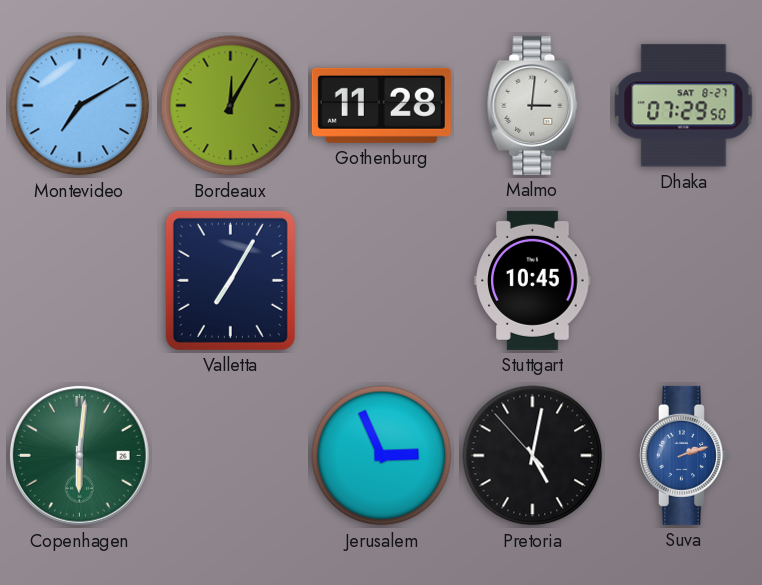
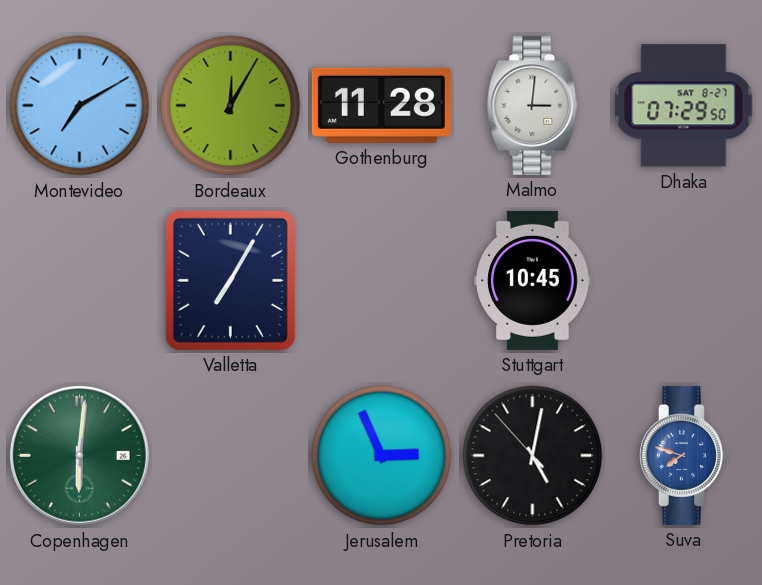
Suva: 2:12 -> 7:48 (683, 455)
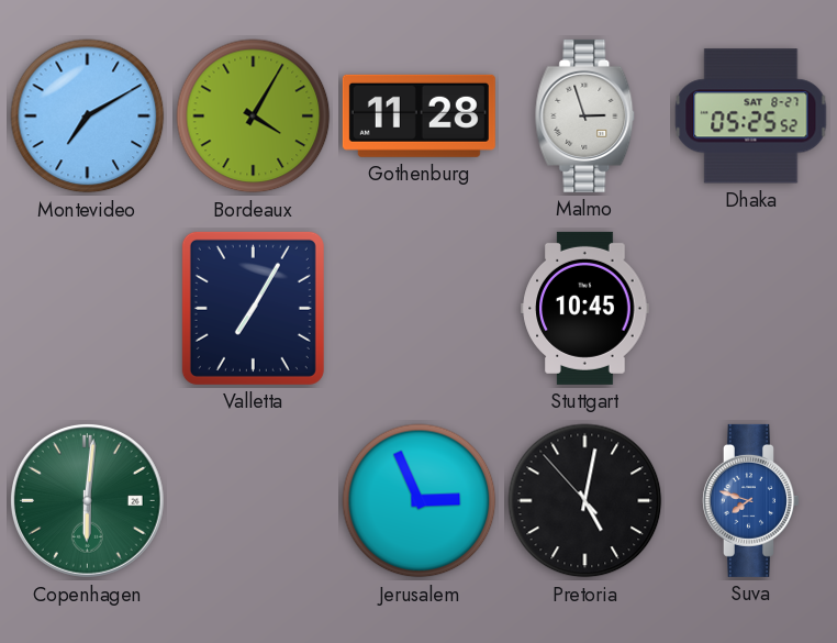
Bordeaux: 12:05 -> 4:05 (254, 117)
Malmo: 3:01 -> 2:57 (585, 115)
Dhaka: 07:29 -> 05:25 (751, 117)
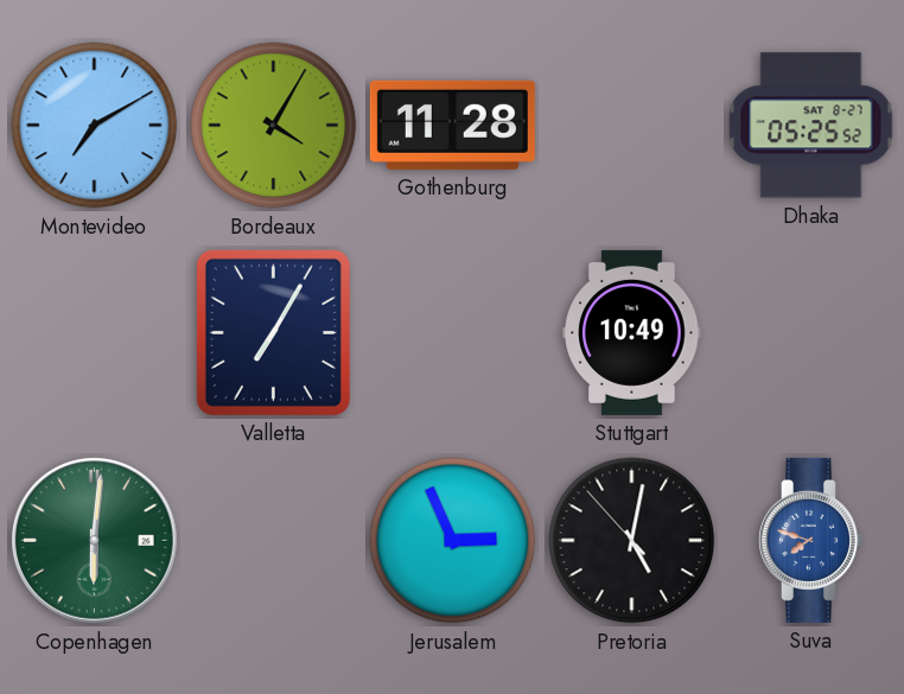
Malmo: 2:57 -> none (585, 115)
Stuttgart: 10:45 -> 10:49 (632, 332)
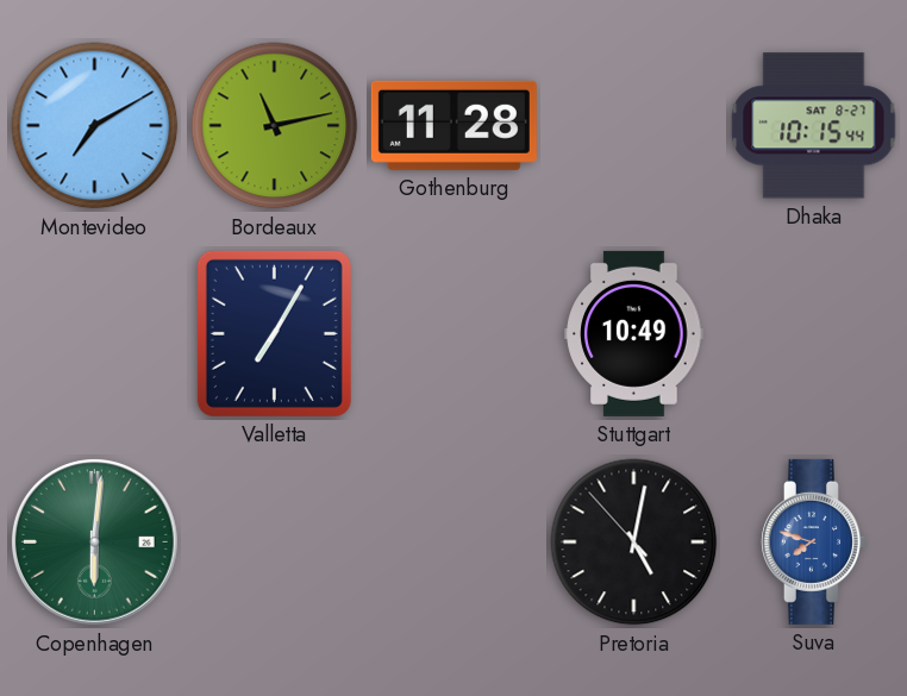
Bordeaux: 4:05 -> 11:13 (275, 126)
Dhaka: 05:25 -> 10:15 (814, 126)
Jerusalem: 2:56 -> none (453, 541)
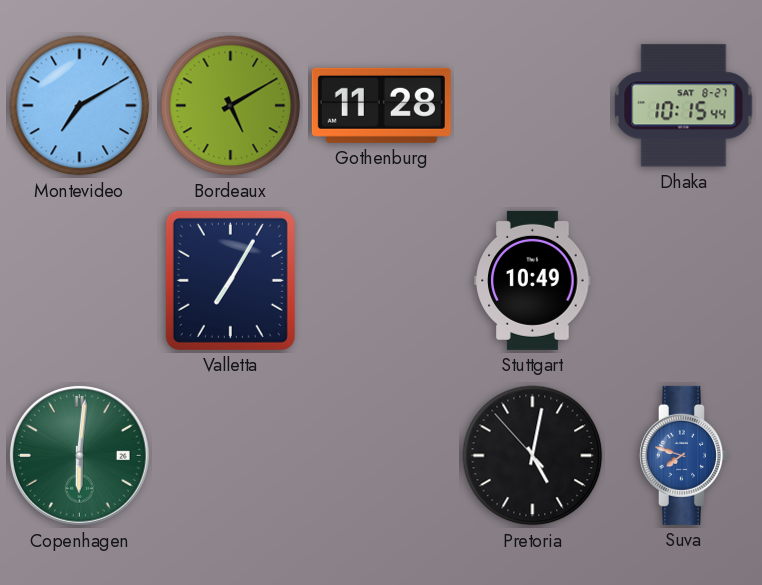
Bordeaux: 11:13 -> 5:10 (231, 106)
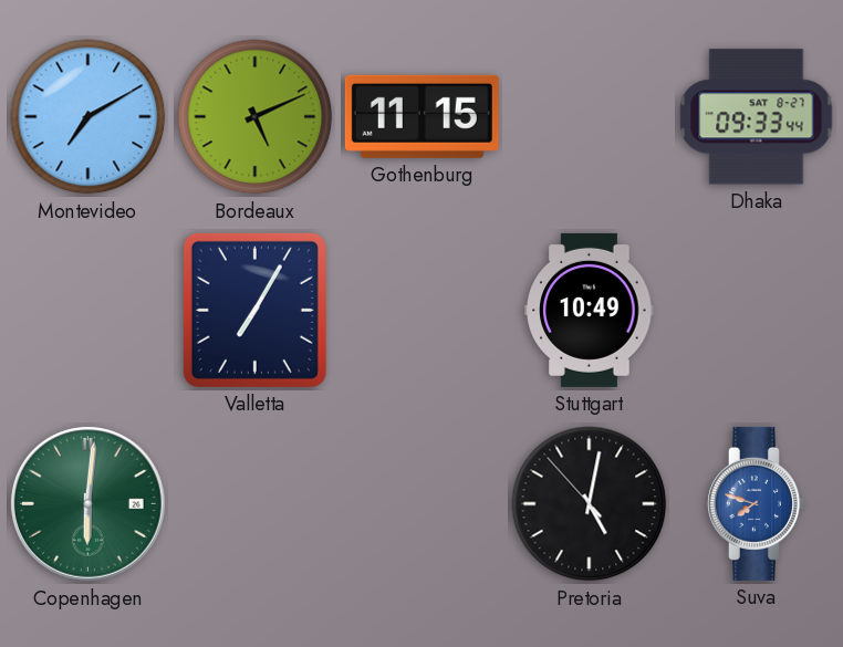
Bordeaux: 5:10 -> 5:11 (256, 117)
Gothenburg: 11:28 -> 11:15 (421, 116)
Dhaka: 10:15 -> 09:33 (757, 117)
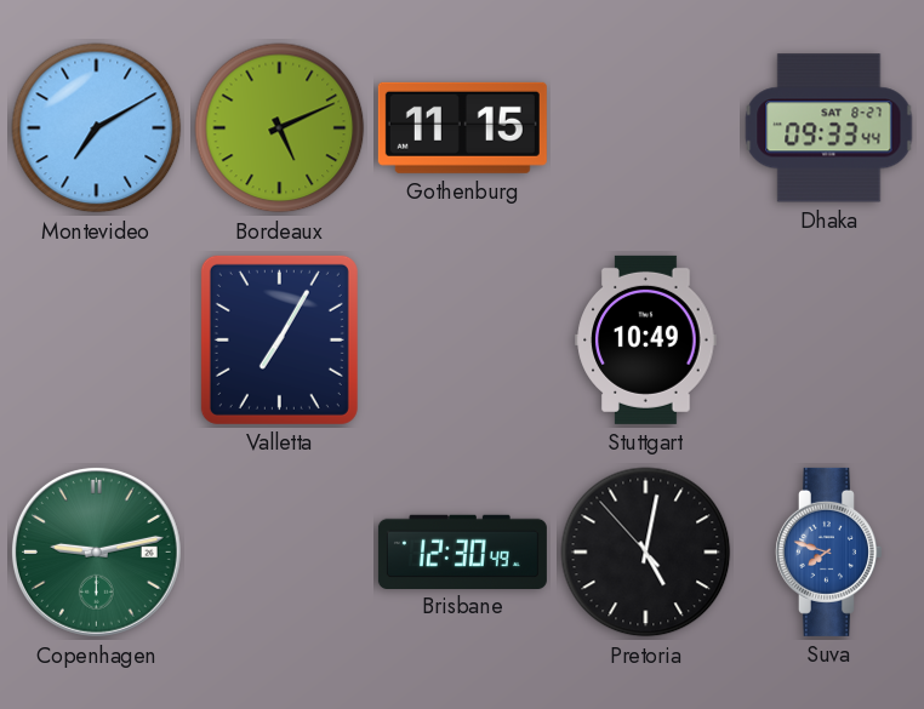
Copenhagen: 6:01 -> 9:13 (96, 551)
Brisbane: none -> 12:30 (462, 551)
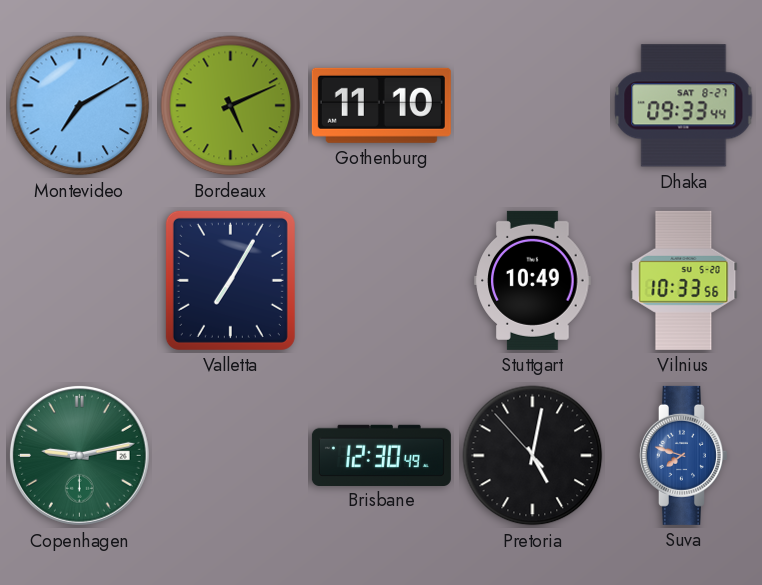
Gothenburg: 11:15 -> 11:10 (381, 105)
Vilnius: none -> 10:33 (684, 280)
